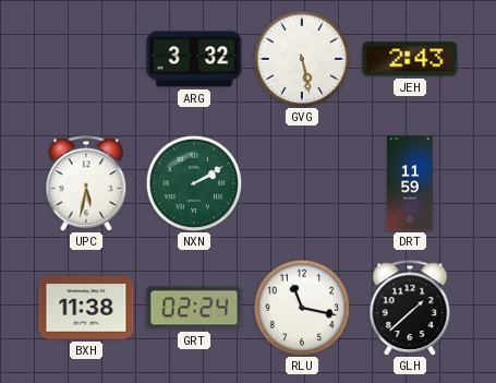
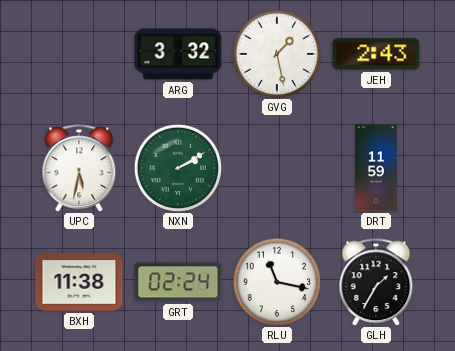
GVG: 5:28 -> 1:28 (277, 54)
GLH: 1:38 -> 1:35 (376, 282)
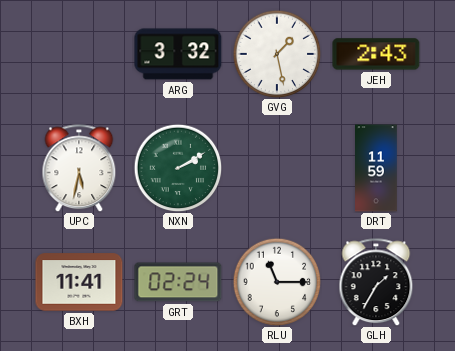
BXH: 11:38 -> 11:41 (79, 282)
RLU: 11:17 -> 11:15 (277, 282)
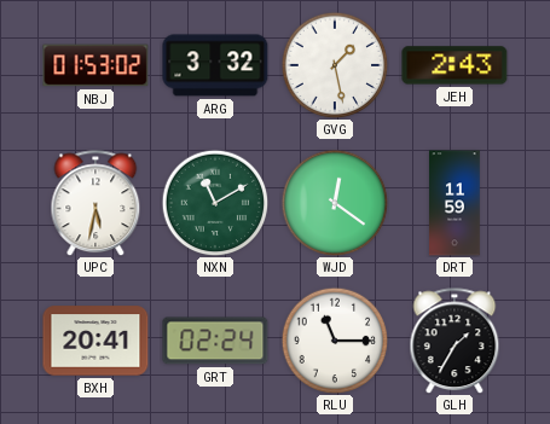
NBJ: none -> 01:53 (95, 65)
NXN: 2:10 -> 11:10 (215, 203)
WJD: none -> 12:21 (335, 203)
BXH: 11:41 -> 20:41 (95, 341)
